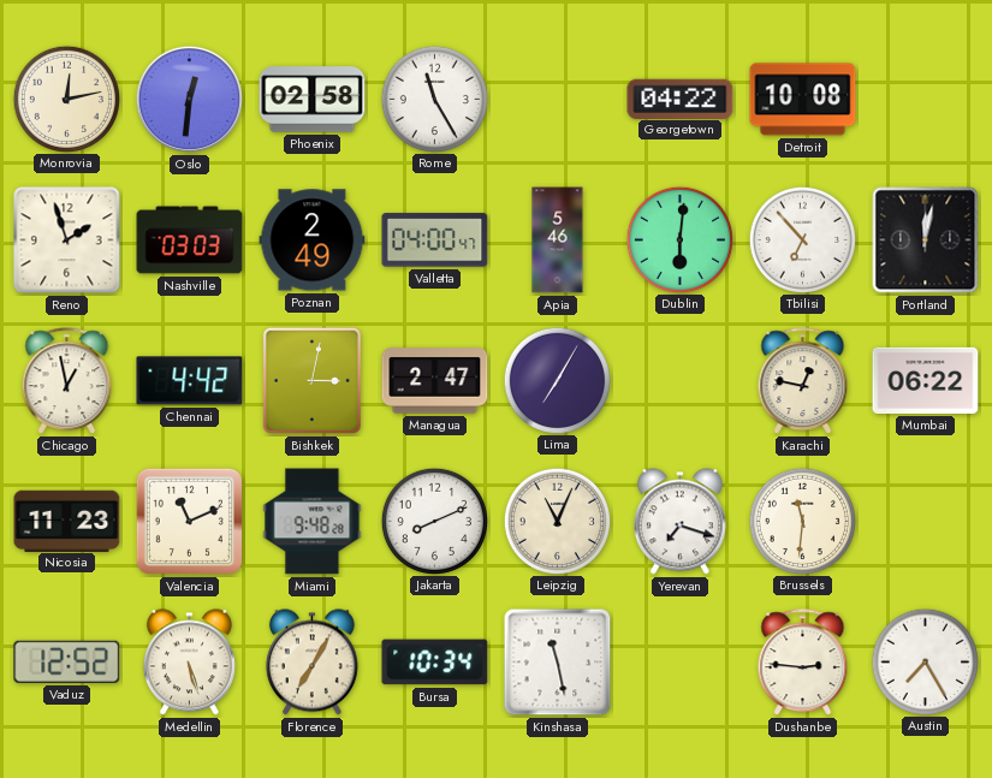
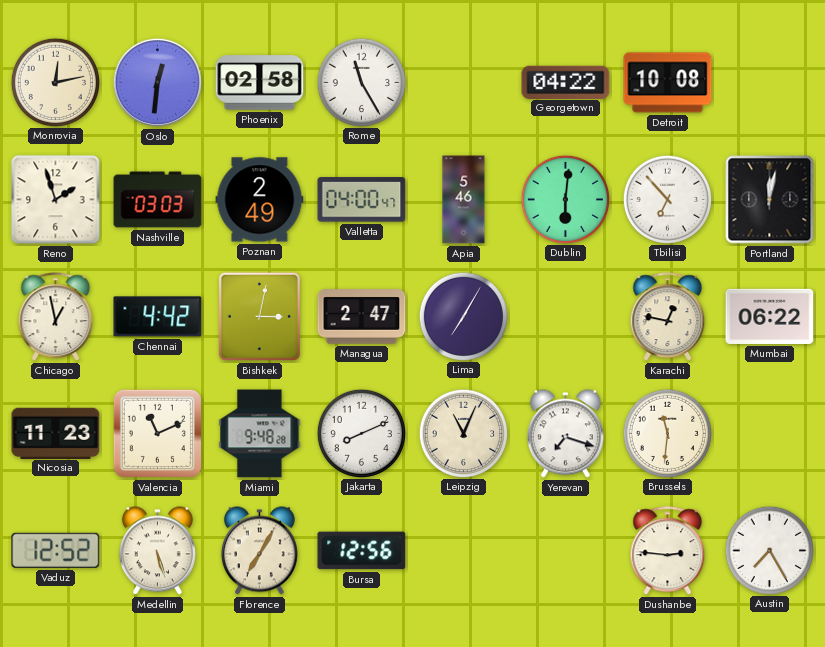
Bursa: 10:34 -> 12:56 (362, 551)
Kinshasa: 11:28 -> none (558, 663)
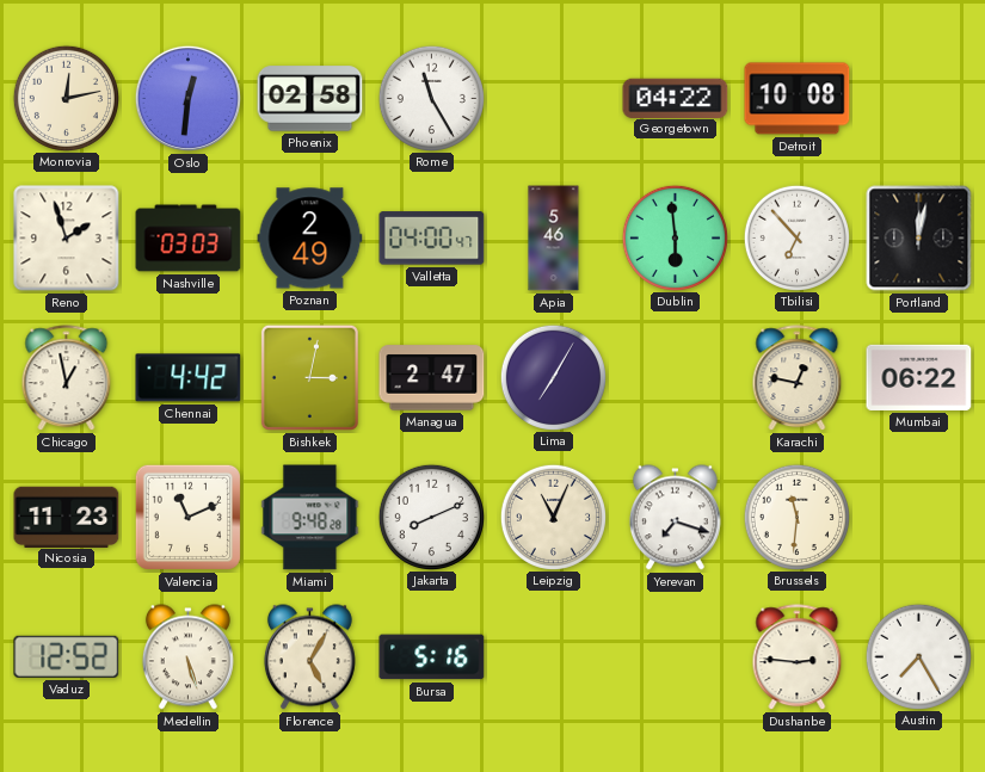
Dublin: 6:01 -> 5:59 (675, 237)
Florence: 7:05 -> 5:05 (309, 657)
Bursa: 12:56 -> 5:16 (432, 657)
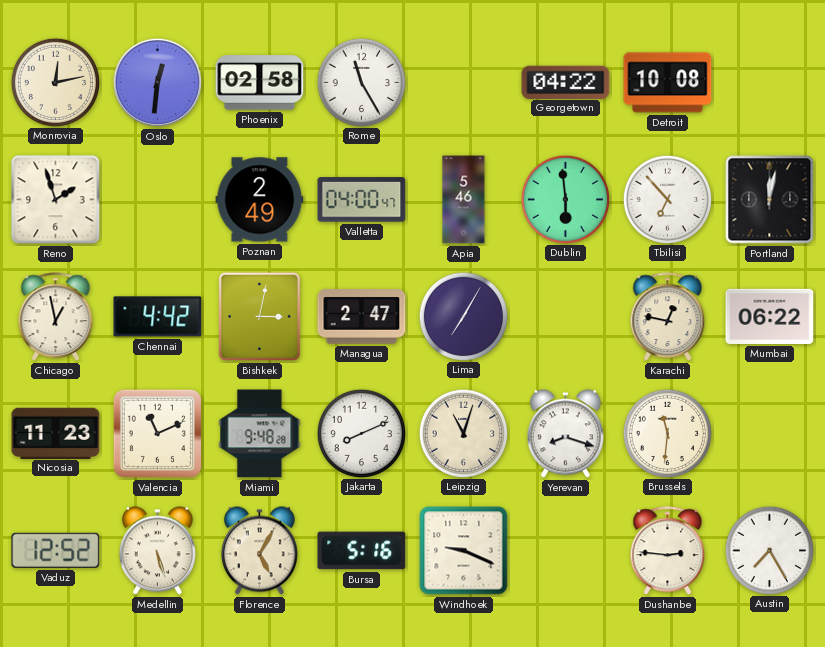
Nashville: 03:03 -> none (189, 239)
Leipzig: 11:04 -> 11:03 (463, 433)
Yerevan: 7:18 -> 8:18 (565, 434)
Windhoek: none -> 9:19 (464, 551)
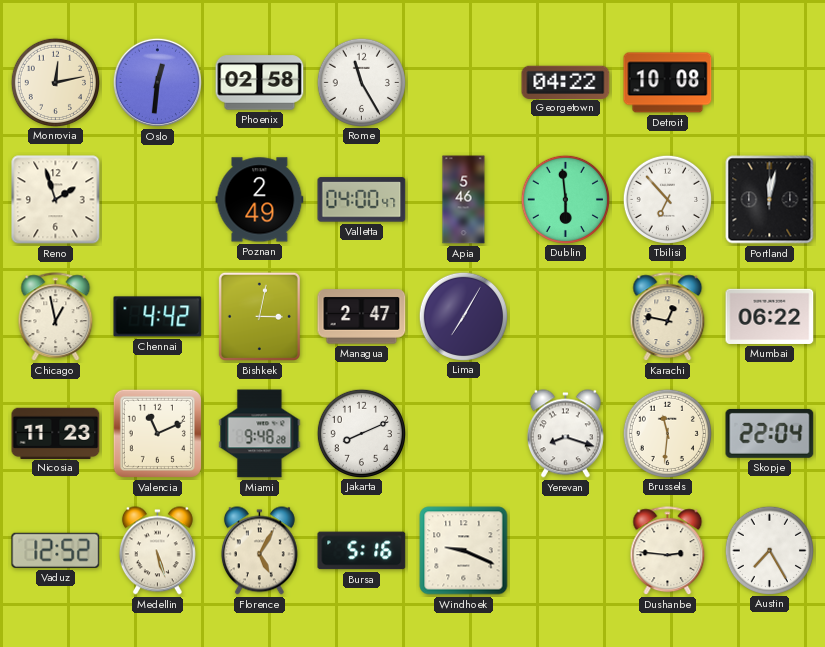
Leipzig: 11:03 -> none (463, 433)
Skopje: none -> 22:04 (770, 433)
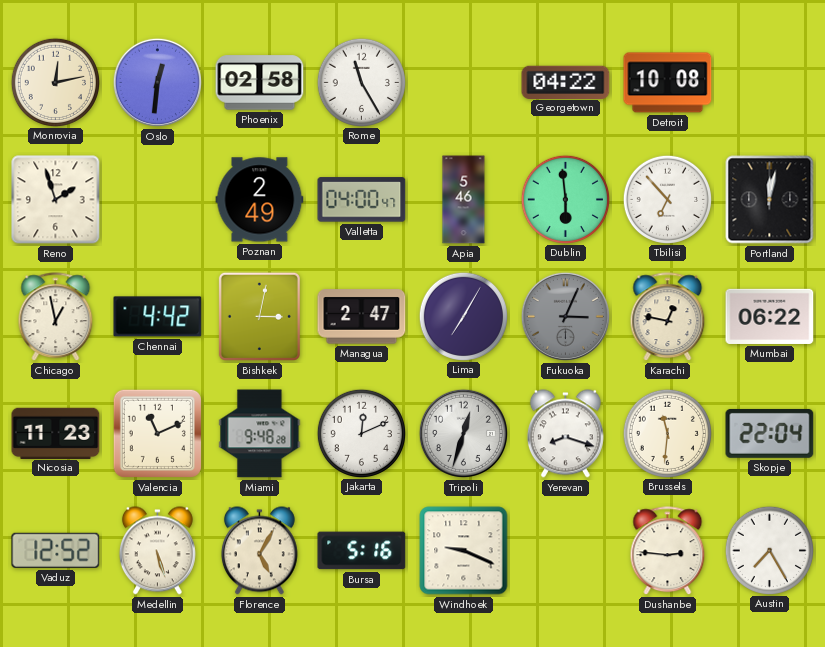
Fukuoka: none -> 3:04 (565, 316)
Jakarta: 8:11 -> 12:11 (361, 433)
Tripoli: none -> 12:33 (463, 433)
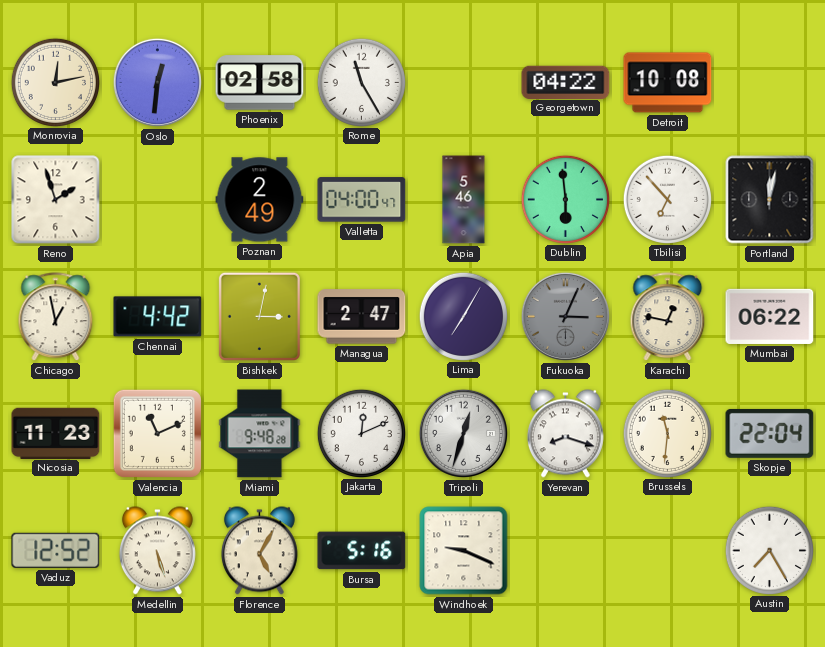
Dushanbe: 2:46 -> none (668, 551)
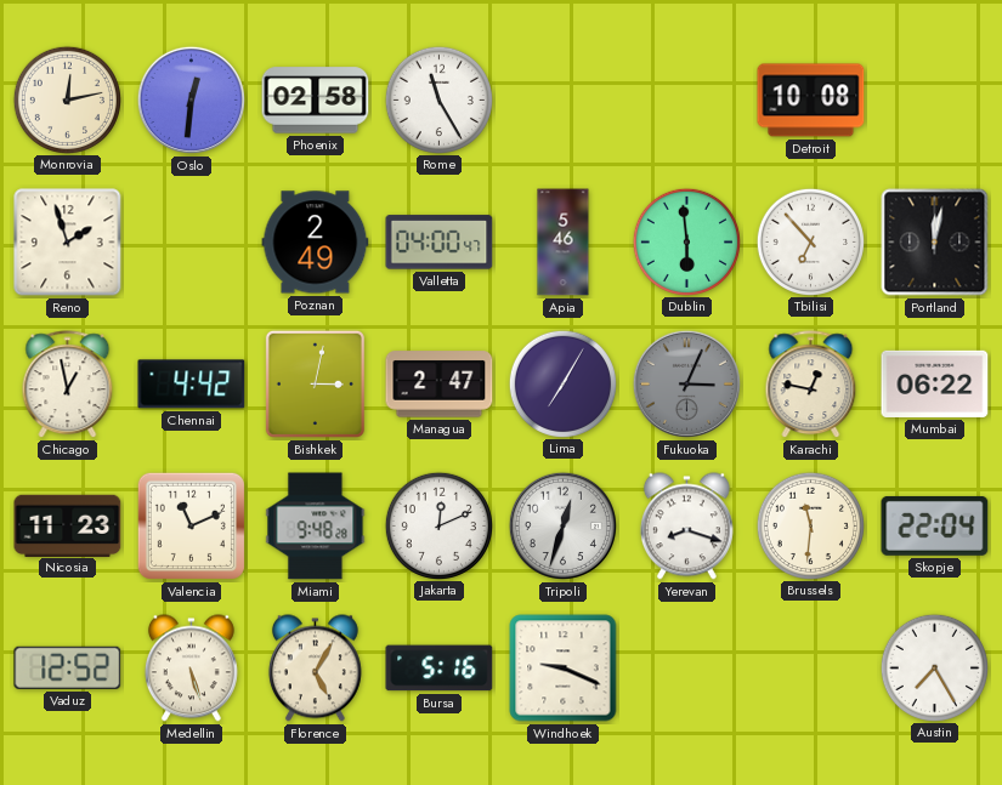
Georgetown: 04:22 -> none (566, 82)
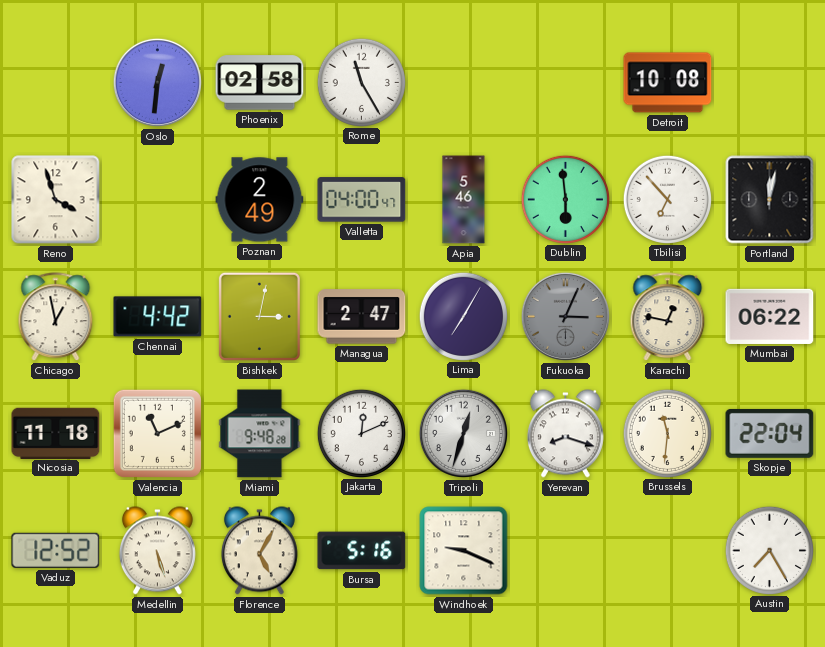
Monrovia: 12:13 -> none (67, 99)
Reno: 1:57 -> 3:57 (56, 200)
Nicosia: 11:23 -> 11:18 (56, 433)
